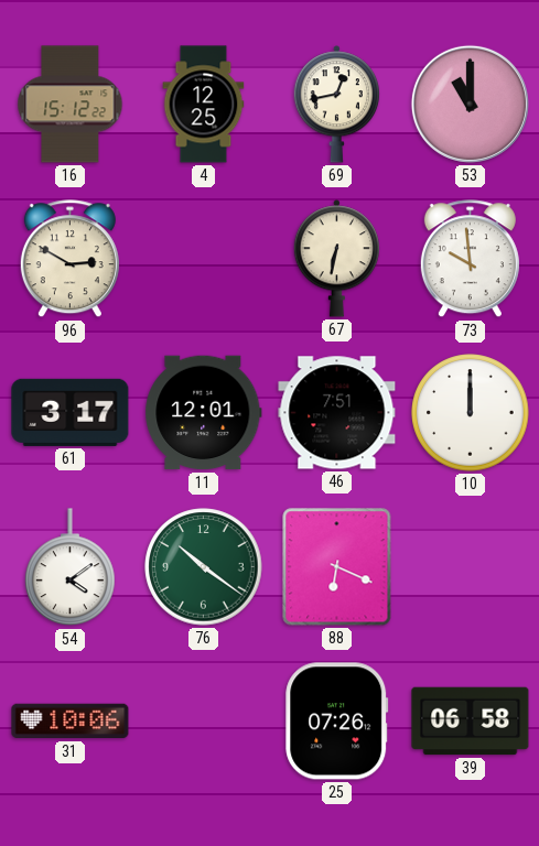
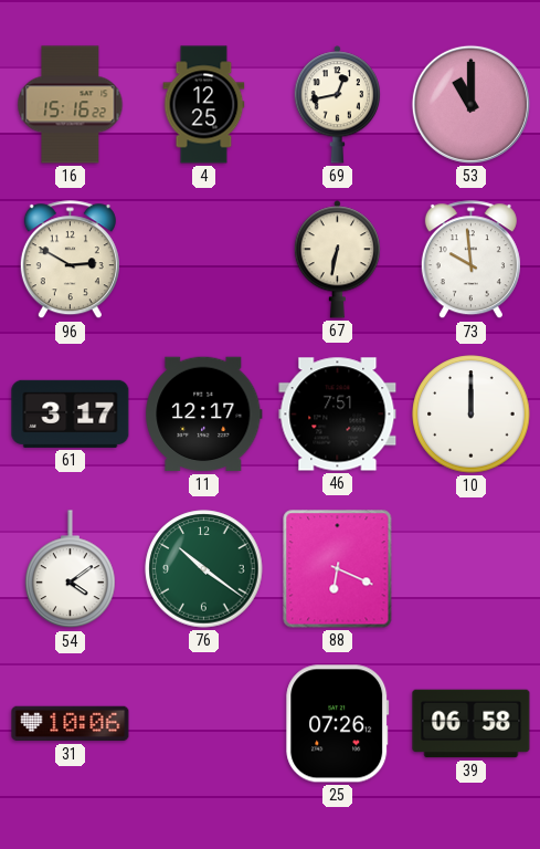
16: 15:12 -> 15:16 (71, 105)
11: 12:01 -> 12:17 (204, 415)
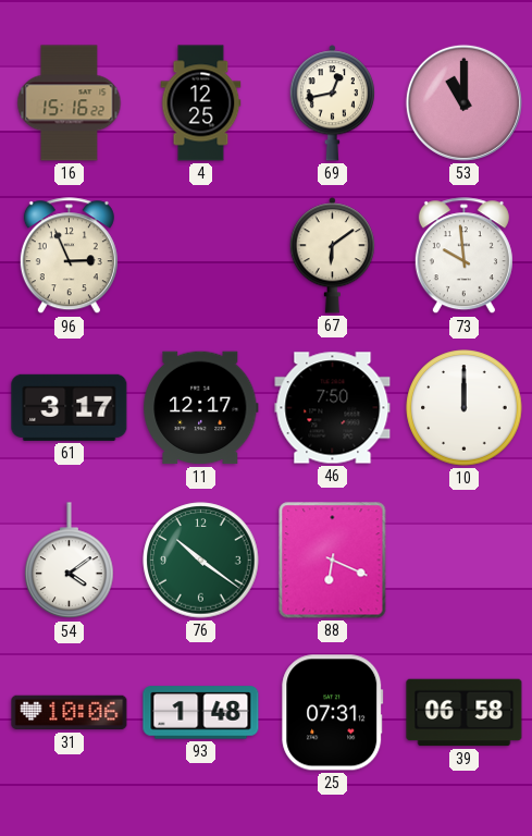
96: 2:50 -> 2:56 (69, 256)
67: 6:32 -> 6:09 (332, 256)
46: 7:51 -> 7:50 (333, 408)
93: none -> 1:48 (201, 713)
25: 07:26 -> 07:31 (333, 713)
